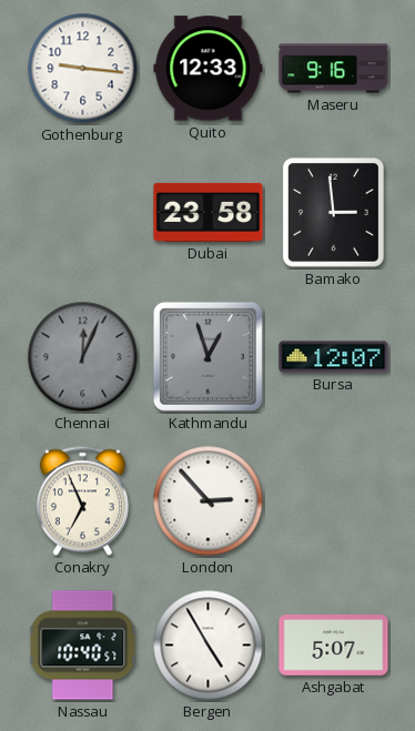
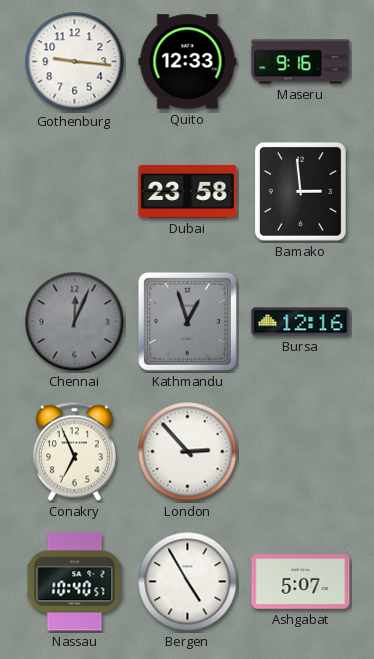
Bursa: 12:07 -> 12:16 (301, 322)
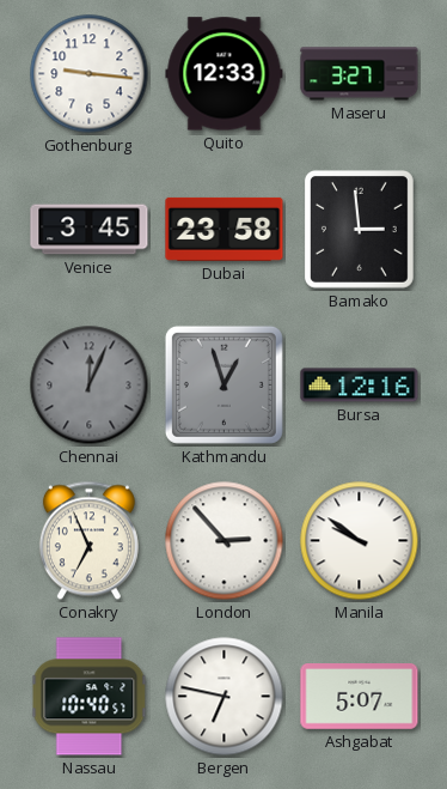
Maseru: 9:16 -> 3:27 (360, 74)
Venice: none -> 3:45 (90, 230)
Manila: none -> 9:51 (360, 541)
Bergen: 4:55 -> 6:47 (225, 697)
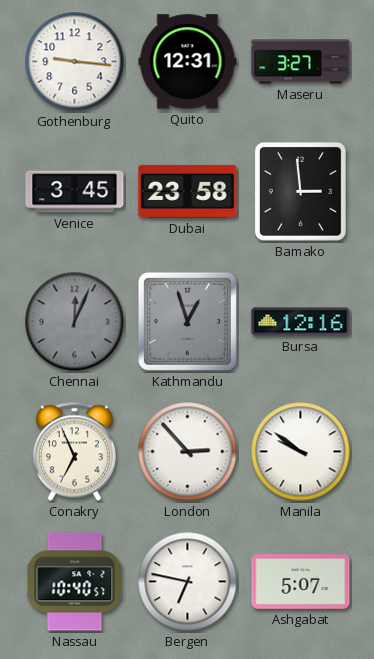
Quito: 12:33 -> 12:31 (188, 62)
